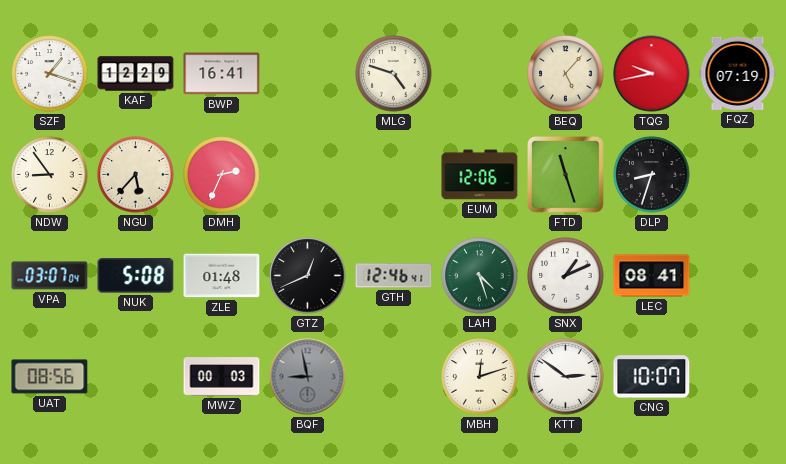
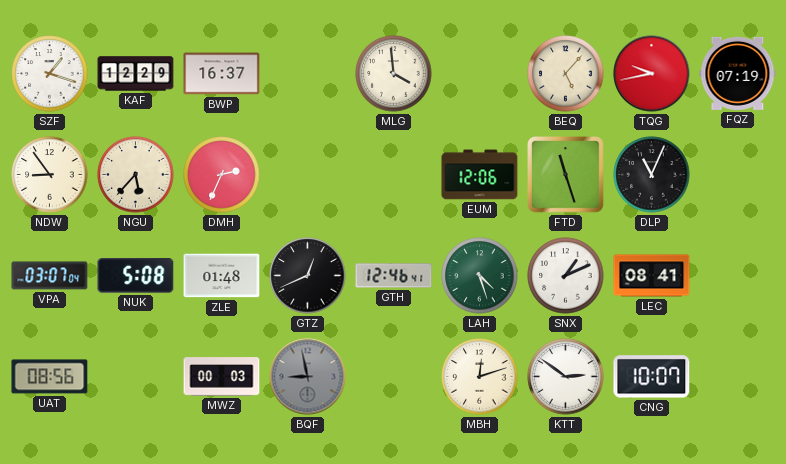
BWP: 16:41 -> 16:37 (222, 74)
MLG: 4:48 -> 3:59 (394, 74)
DLP: 8:33 -> 11:04 (652, 175)
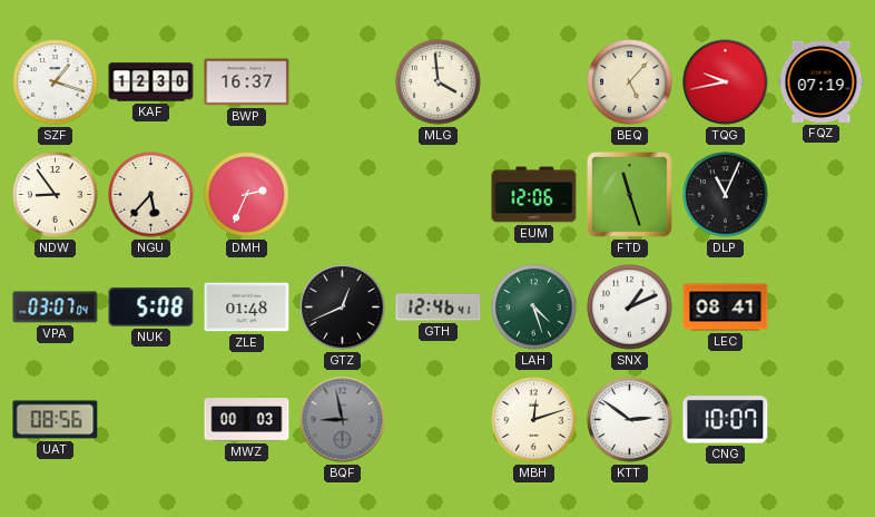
KAF: 12:29 -> 12:30 (151, 82)
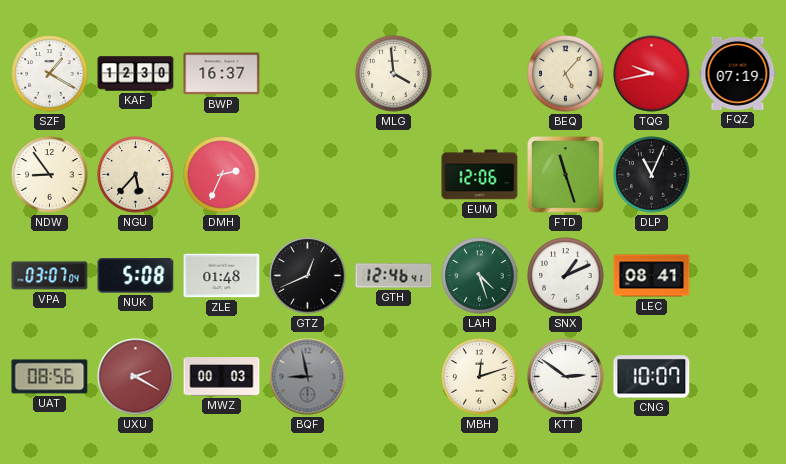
SZF: 1:18 -> 1:20 (50, 74)
UXU: none -> 2:20 (136, 377)
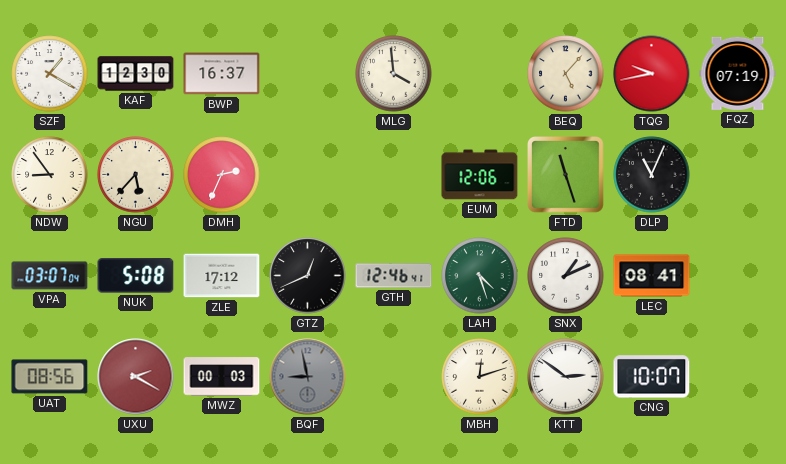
ZLE: 01:48 -> 17:12 (222, 276)
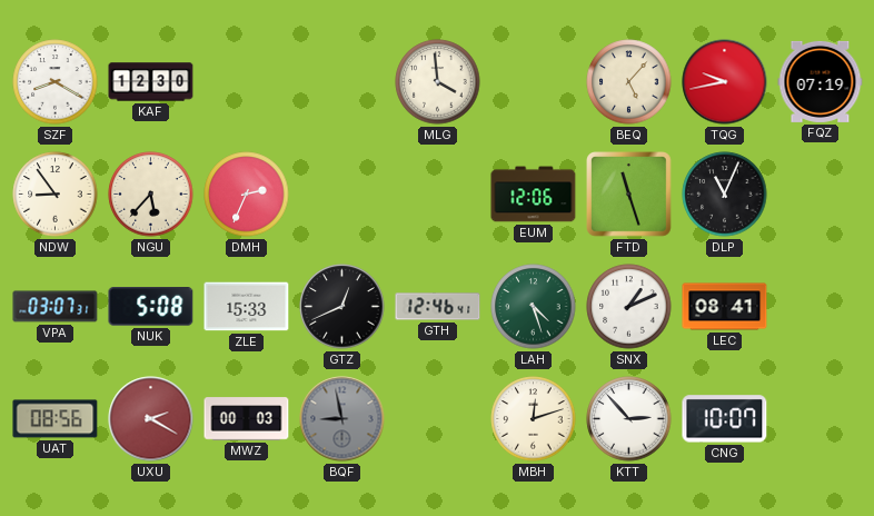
SZF: 1:20 -> 8:20 (56, 82)
BWP: 16:37 -> none (222, 74)
VPA: 03:07:04 -> 03:07:31 (56, 307)
ZLE: 17:12 -> 15:33 (247, 307)
KTT: 2:51 -> 2:53 (629, 419)
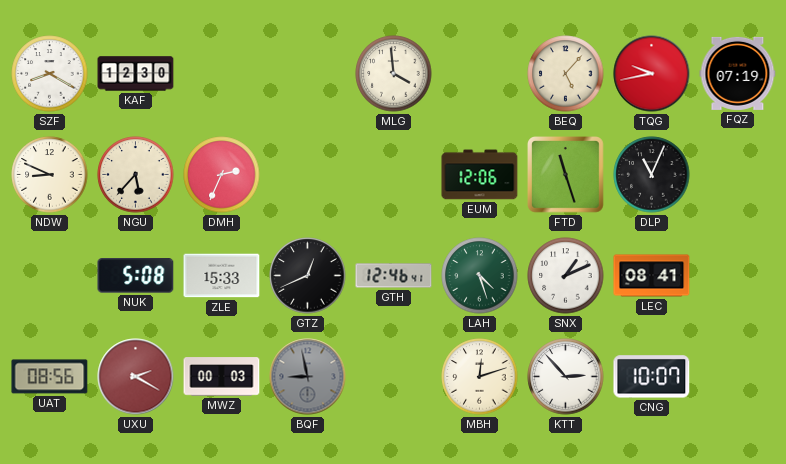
NDW: 8:54 -> 8:49 (50, 175)
VPA: 03:07 -> none (56, 307)
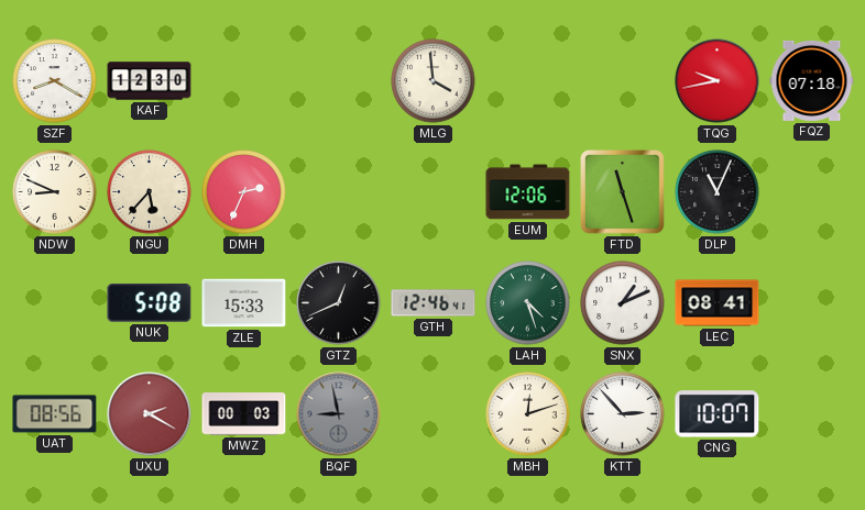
BEQ: 5:07 -> none (566, 74)
FQZ: 07:19 -> 07:18 (812, 80)
